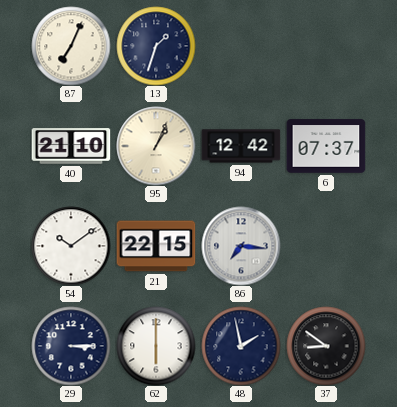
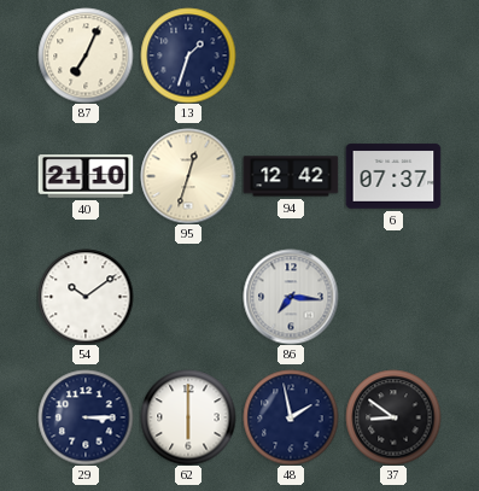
95: 1:04 -> 12:33 (188, 176)
21: 22:15 -> none (156, 246)
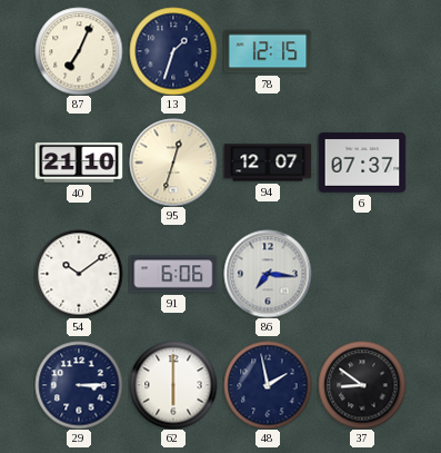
78: none -> 12:15 (268, 51)
94: 12:42 -> 12:07 (268, 163)
91: none -> 6:06 (173, 274)
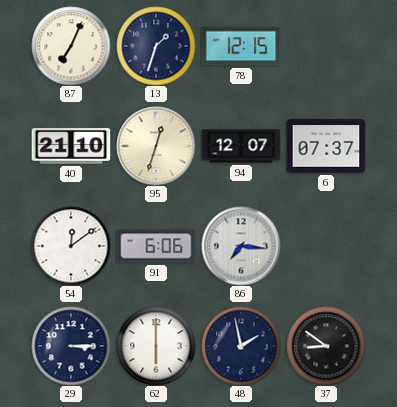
54: 10:09 -> 12:09 (71, 246)
